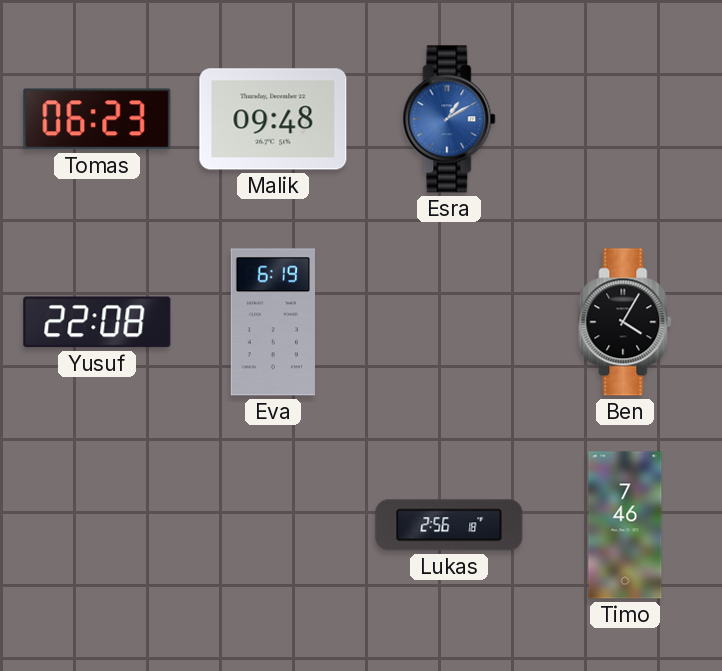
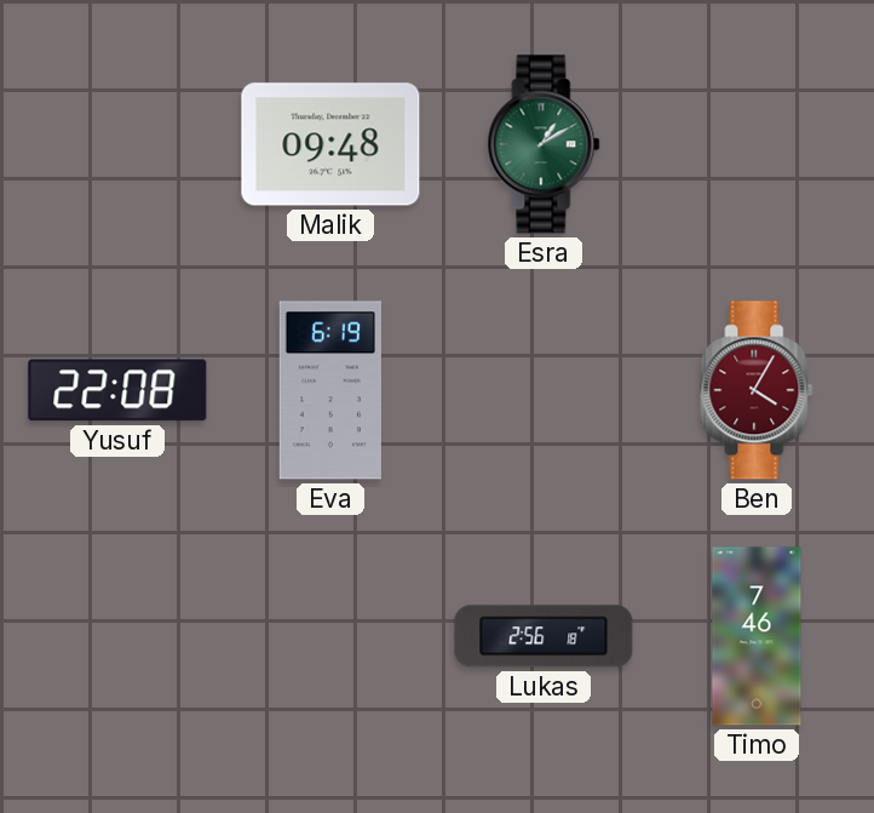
Tomas: 06:23 -> none (97, 119)
Esra dial: blue -> green (544, 144)
Ben dial: black -> burgundy (757, 390)
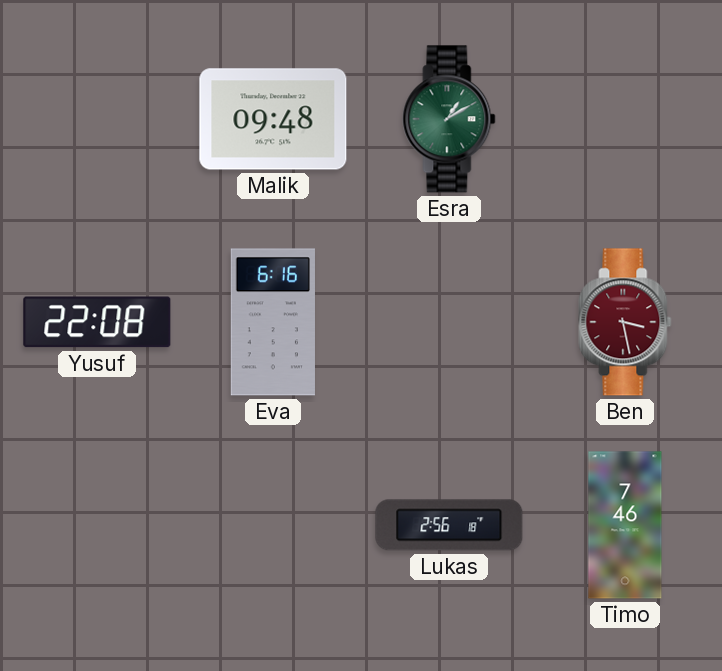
Eva: 6:19 -> 6:16 (273, 322)
Ben: 4:05 -> 3:28 (625, 322)
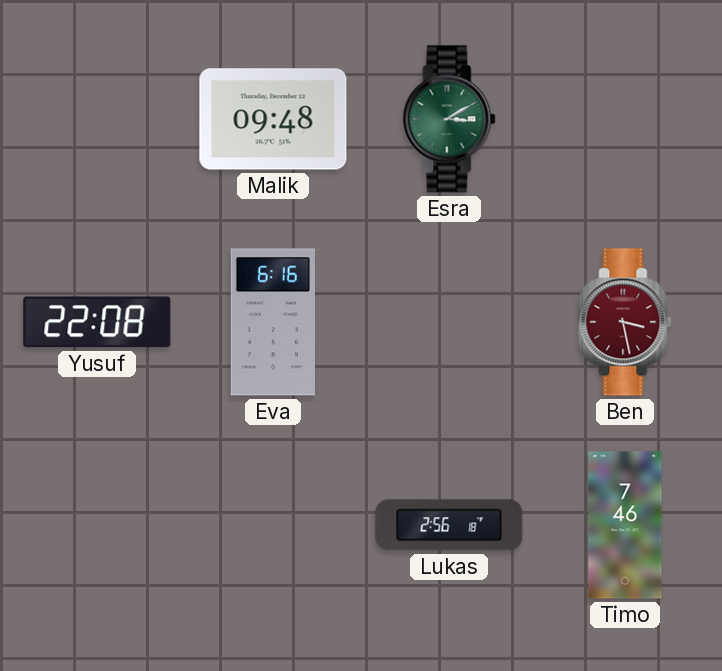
Esra: 1:10 -> 3:10 (449, 119)
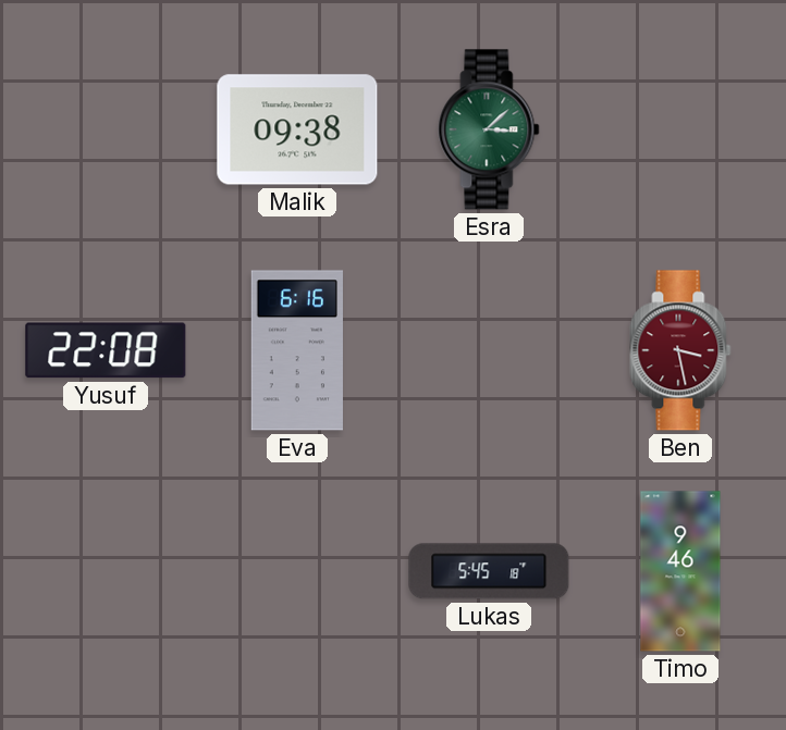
Malik: 09:48 -> 09:38 (297, 129)
Esra: 3:10 -> 3:08 (489, 129)
Lukas: 2:56 -> 5:45 (489, 571)
Timo: 7:46 -> 9:46 (680, 571)
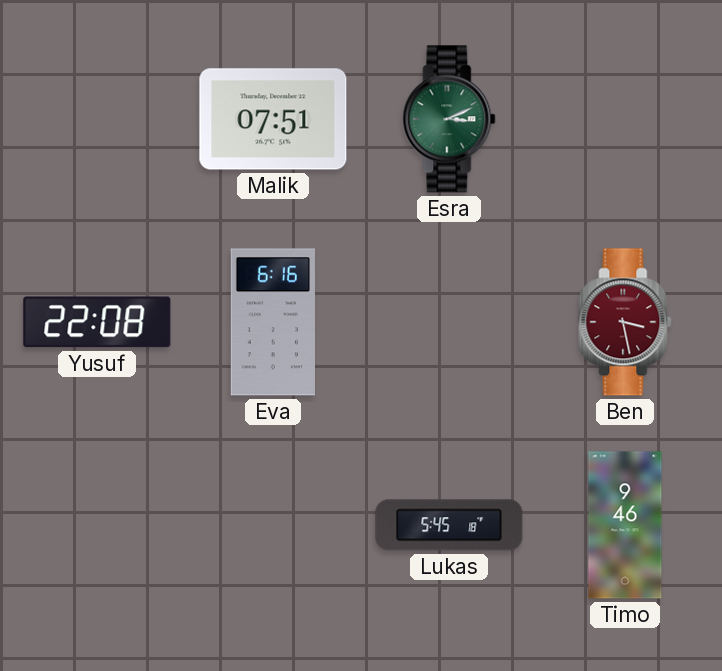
Malik: 09:38 -> 07:51 (273, 119)
Esra: 3:08 -> 3:11 (449, 119)
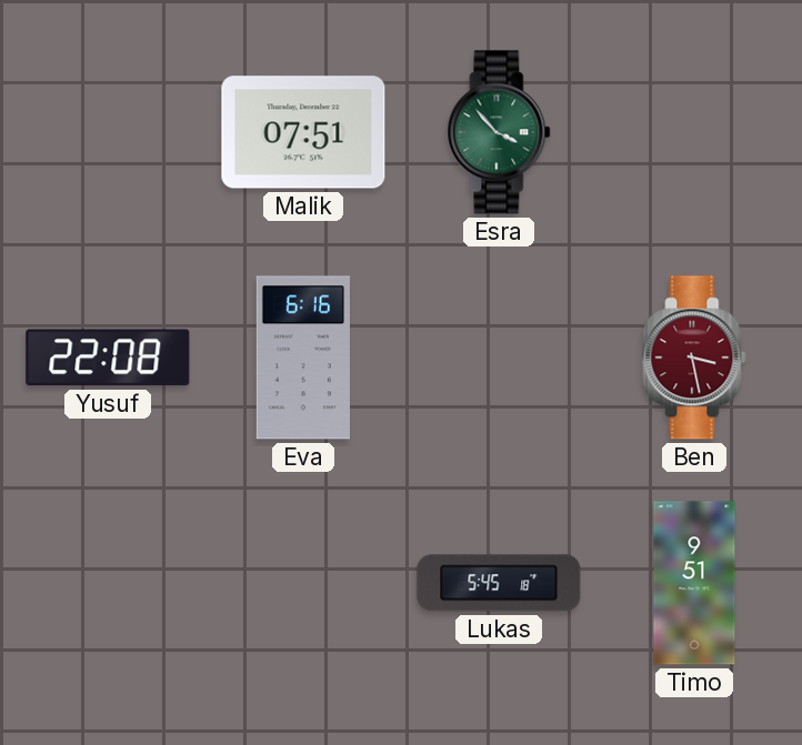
Esra: 3:11 -> 3:53 (499, 132)
Timo: 9:46 -> 9:51 (694, 583)
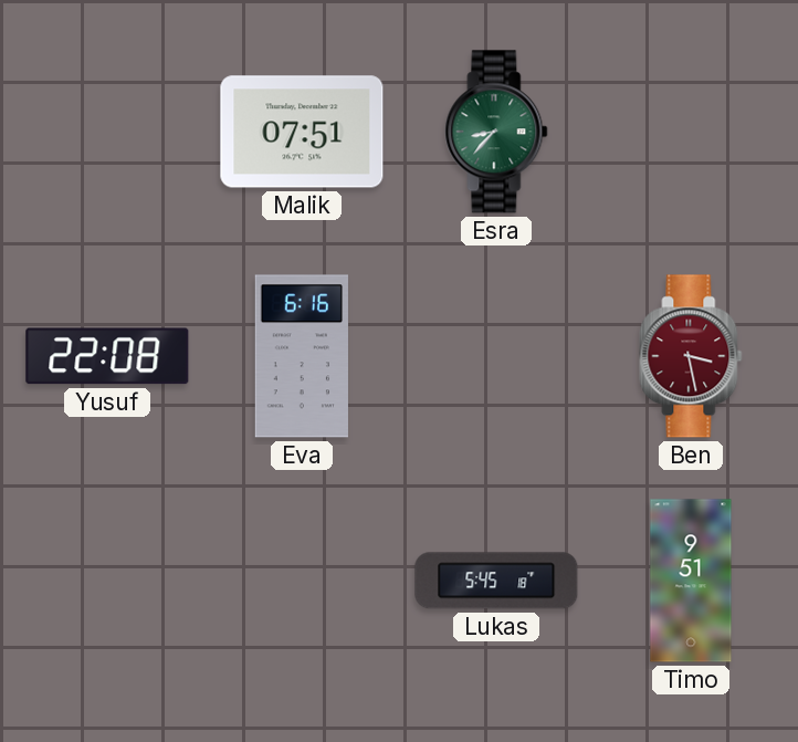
Esra: 3:53 -> 8:37 (496, 132)
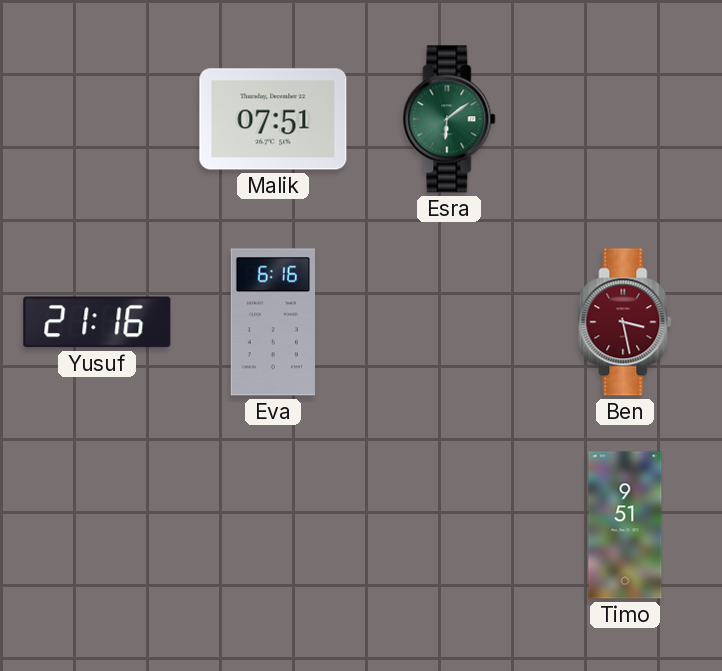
Esra: 8:37 -> 6:09 (449, 119)
Yusuf: 22:08 -> 21:16 (97, 322)
Lukas: 5:45 -> none (496, 581)
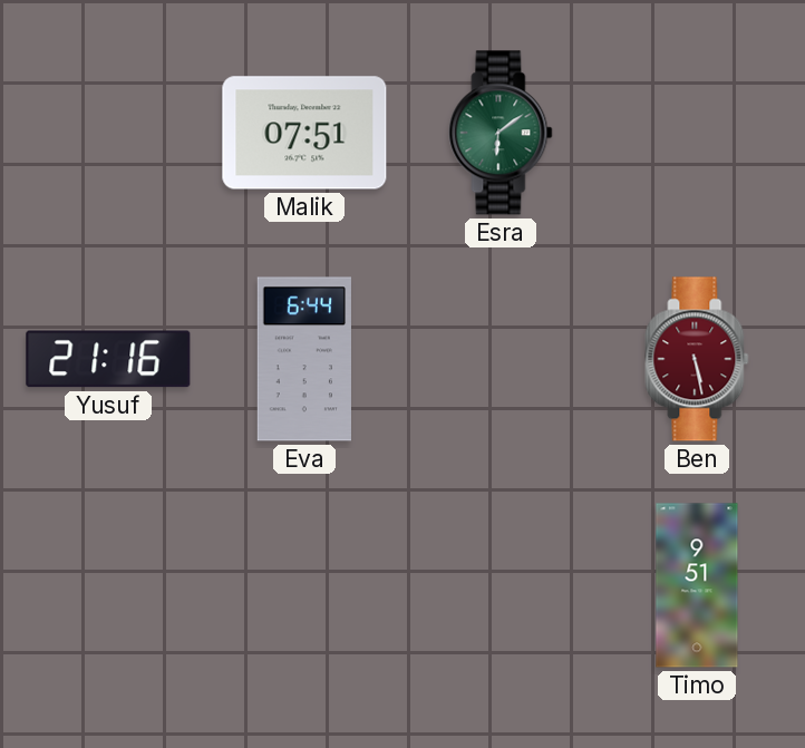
Eva: 6:16 -> 6:44 (304, 359)
Ben: 3:28 -> 5:28 (697, 359)
